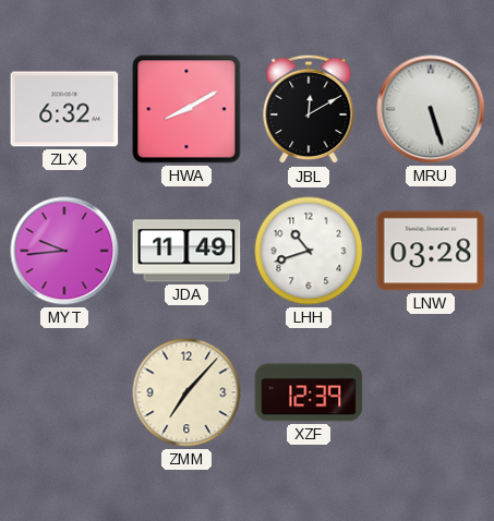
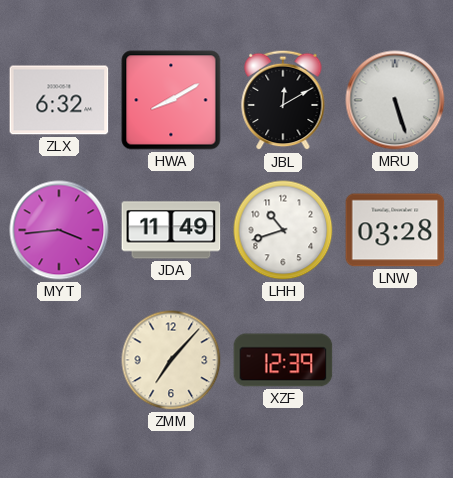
MYT: 9:44 -> 3:44 (59, 230)
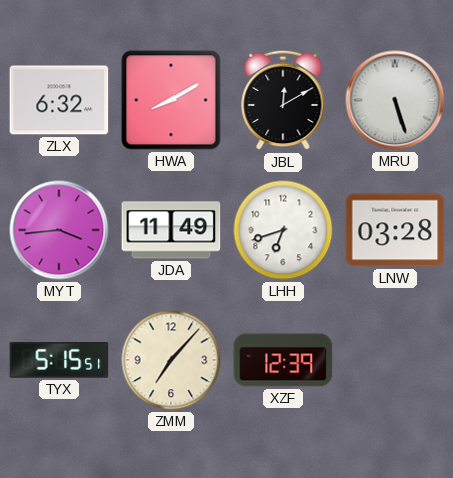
LHH: 10:42 -> 6:42 (283, 230)
TYX: none -> 5:15 (59, 360)
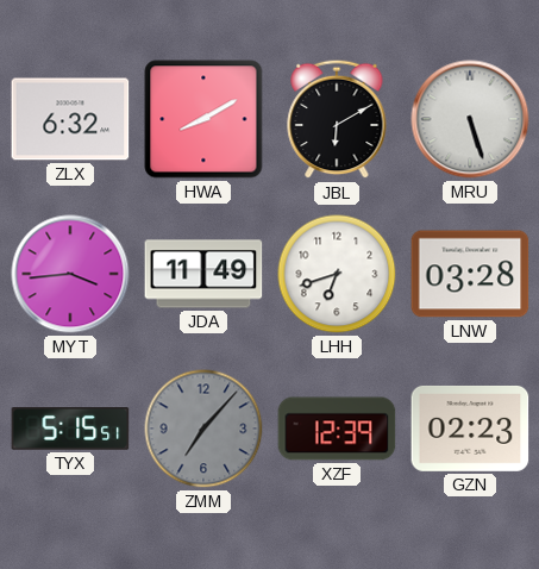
JBL: 12:10 -> 6:10 (337, 119)
ZMM dial: cream -> grey (203, 429)
GZN: none -> 02:23 (470, 429)
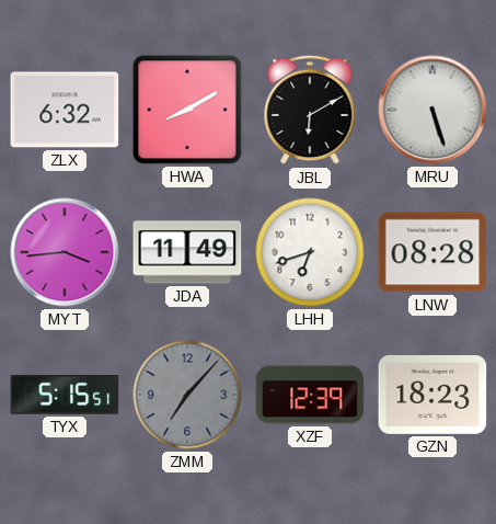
LNW: 03:28 -> 08:28 (432, 252)
GZN: 02:23 -> 18:23 (432, 395)
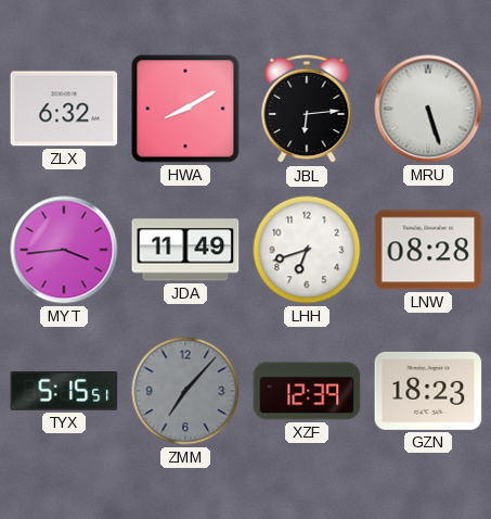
JBL: 6:10 -> 6:14 (307, 109)
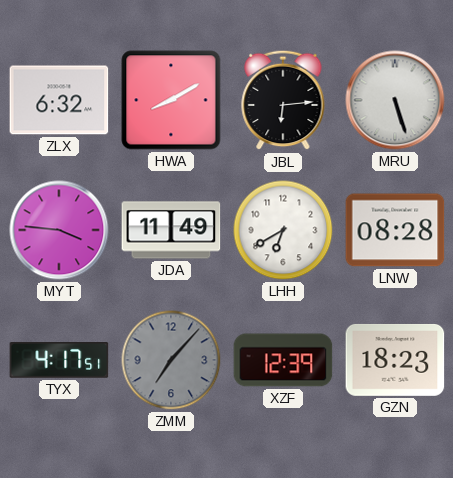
MYT: 3:44 -> 3:46 (59, 230)
LHH: 6:42 -> 6:40 (283, 230)
TYX: 5:15 -> 4:17 (59, 360)
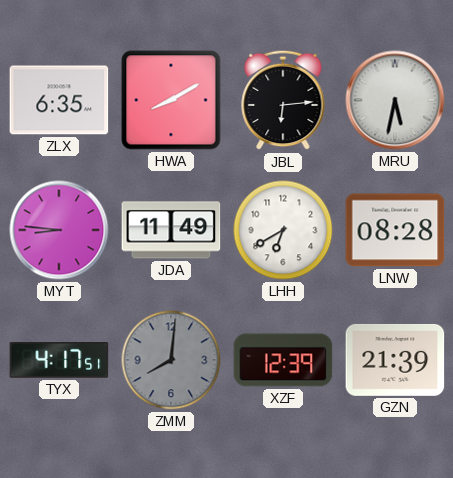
ZLX: 6:32 -> 6:35 (59, 100)
MRU: 5:27 -> 5:32 (395, 100)
MYT: 3:46 -> 8:46 (59, 230)
ZMM: 7:07 -> 8:01 (171, 360)
GZN: 18:23 -> 21:39 (395, 360)
